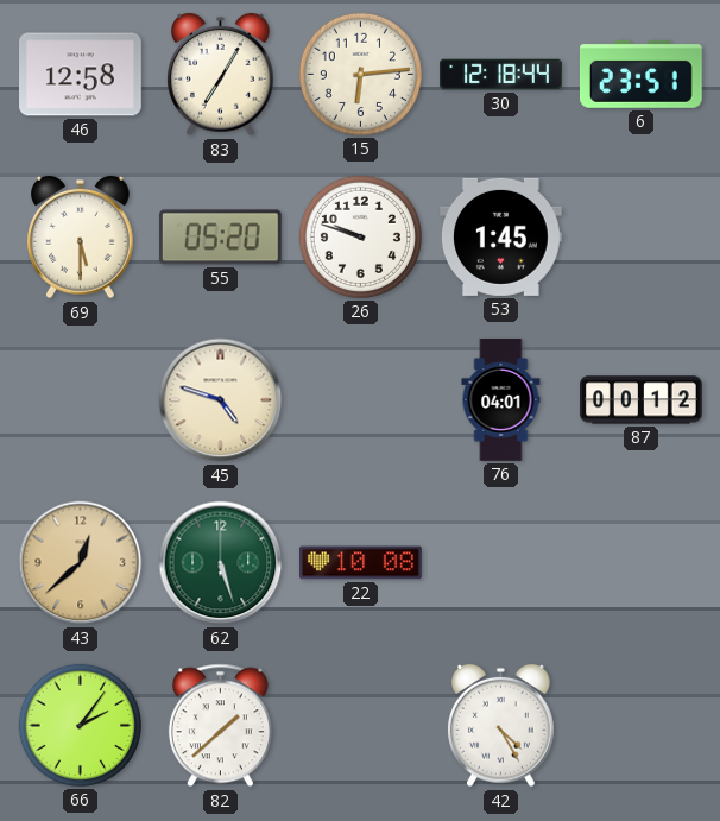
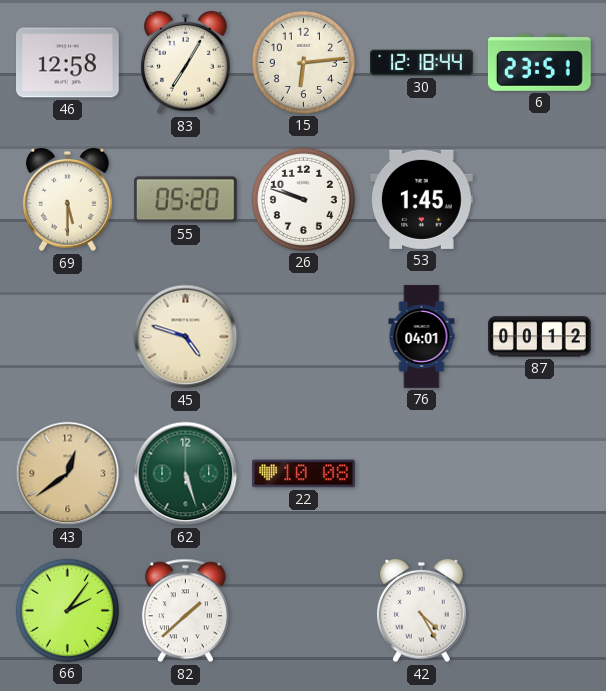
43: 12:38 -> 12:39 (68, 474)
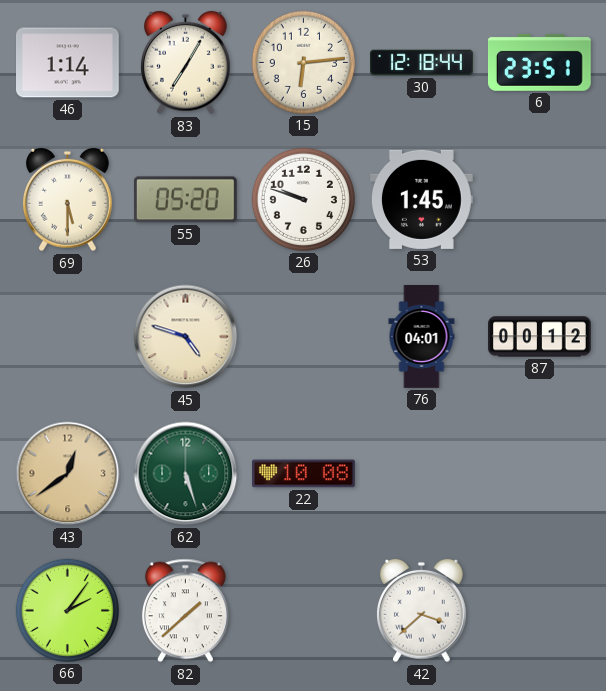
46: 12:58 -> 1:14 (68, 63)
42: 4:25 -> 3:38 (422, 611)
